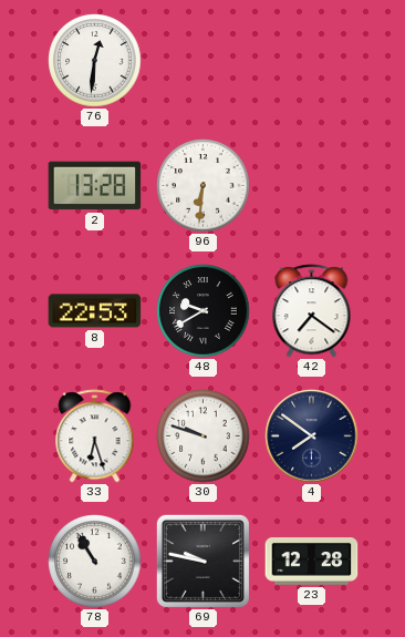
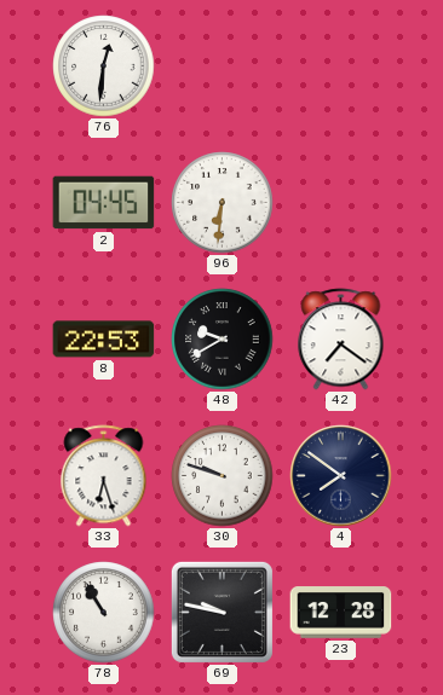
2: 13:28 -> 04:45 (104, 203)
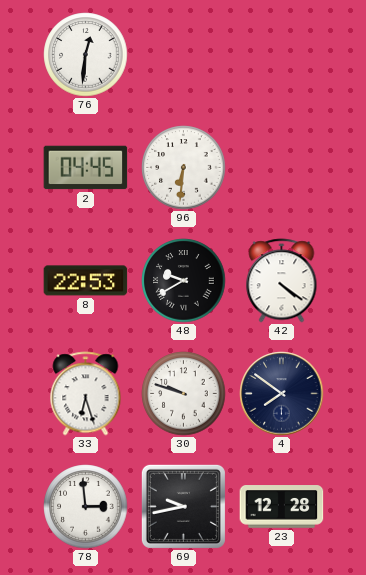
42: 7:21 -> 4:21 (282, 281)
78: 10:55 -> 2:59 (86, 507)
69: 9:47 -> 9:43 (183, 506)
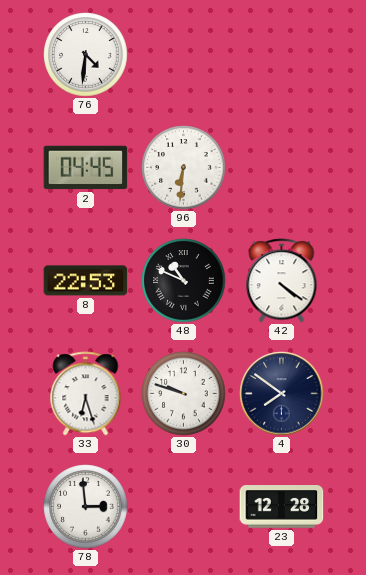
76: 12:31 -> 4:31 (86, 55)
48: 9:40 -> 10:49 (184, 281)
69: 9:43 -> none (183, 506)
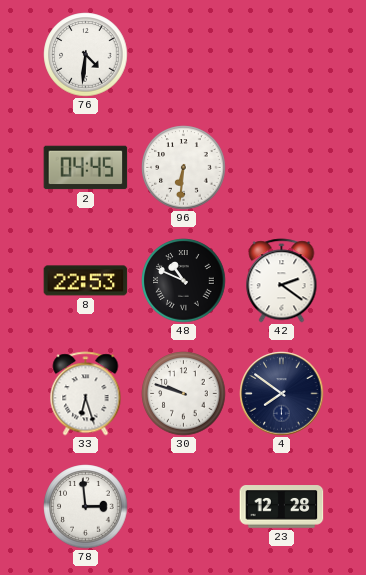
42: 4:21 -> 2:21 (282, 281)
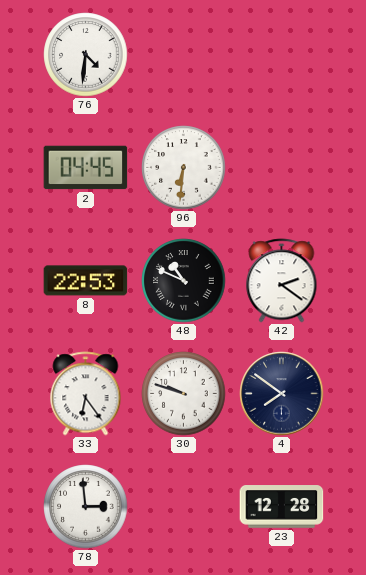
33: 6:27 -> 6:24 (86, 394)
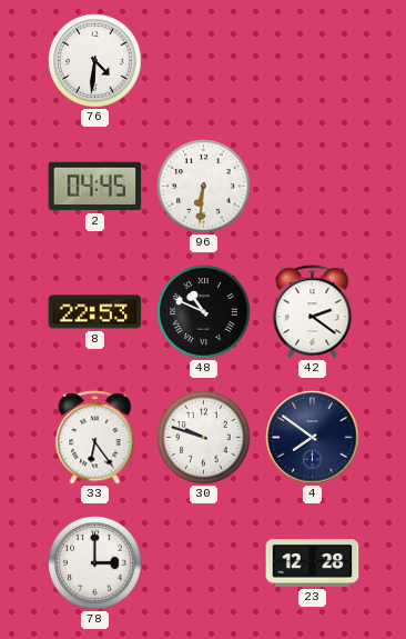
78: 2:59 -> 3:00 (95, 563)
